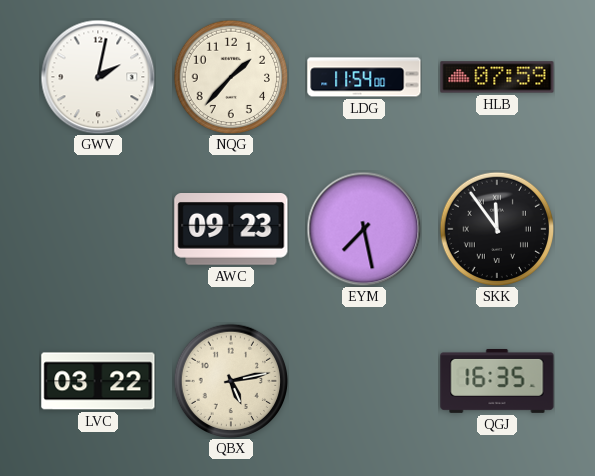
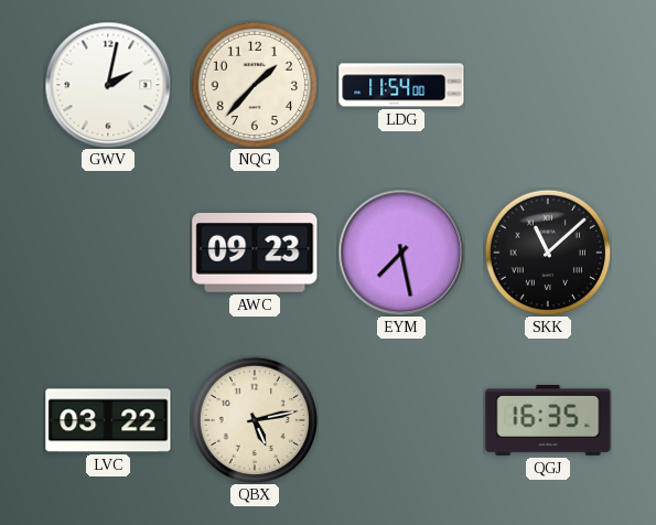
HLB: 07:59 -> none (497, 77)
SKK: 11:54 -> 11:08 (548, 253)
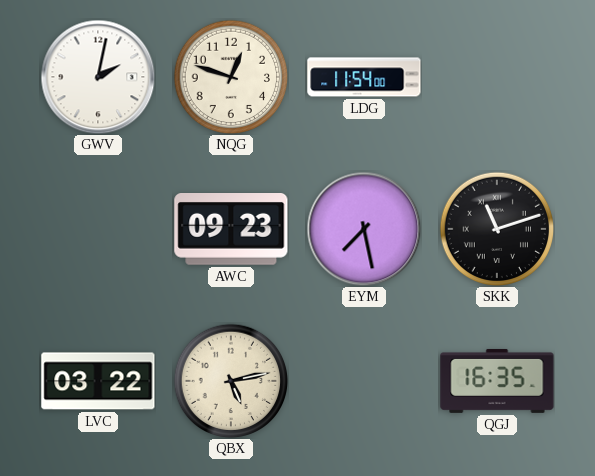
NQG: 1:37 -> 12:48 (231, 77)
SKK: 11:08 -> 11:12 (497, 229)
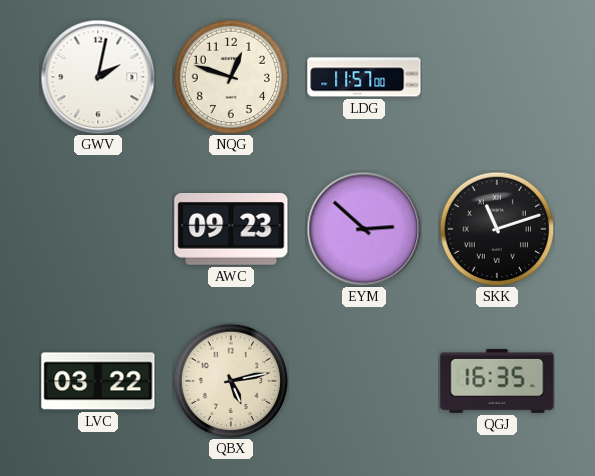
LDG: 11:54 -> 11:57 (364, 77)
EYM: 7:28 -> 2:52 (364, 229)
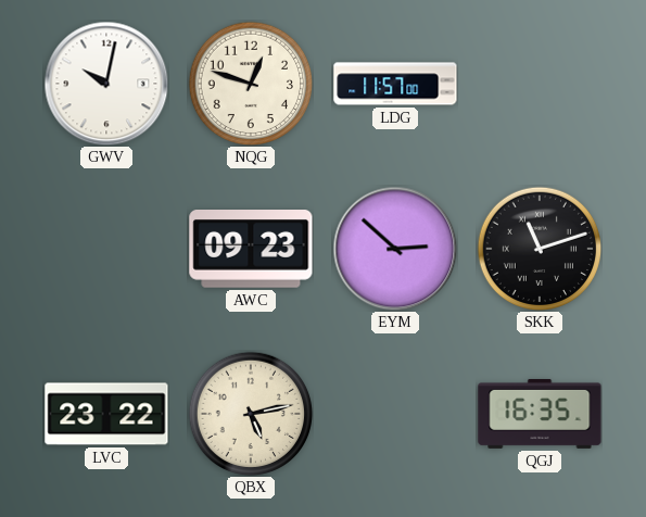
GWV: 2:02 -> 10:02 (106, 84)
LVC: 03:22 -> 23:22 (106, 414)
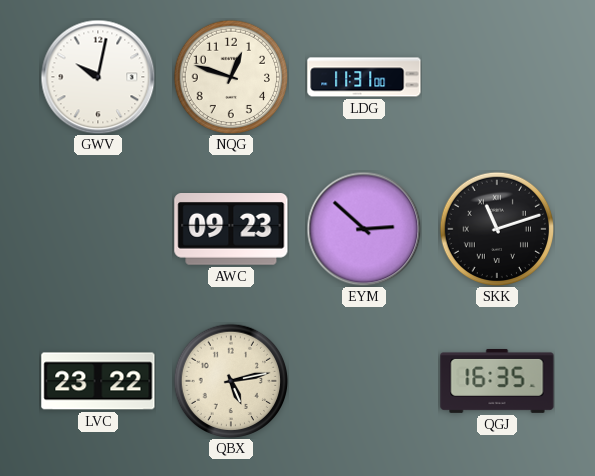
LDG: 11:57 -> 11:31 (364, 77)
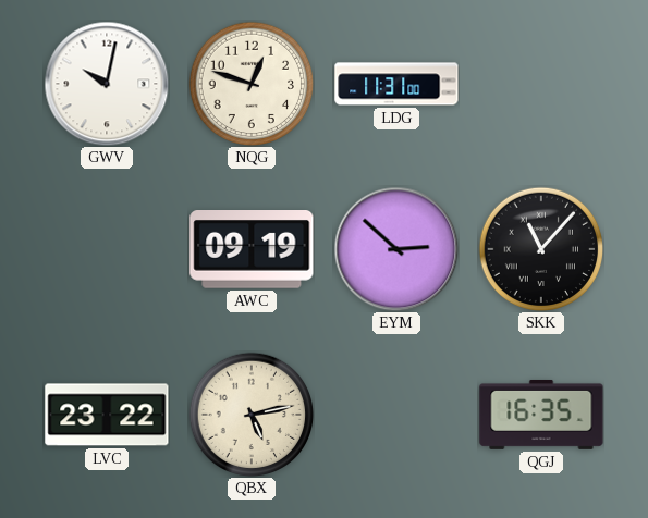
AWC: 09:23 -> 09:19 (252, 250)
SKK: 11:12 -> 11:07 (541, 249)
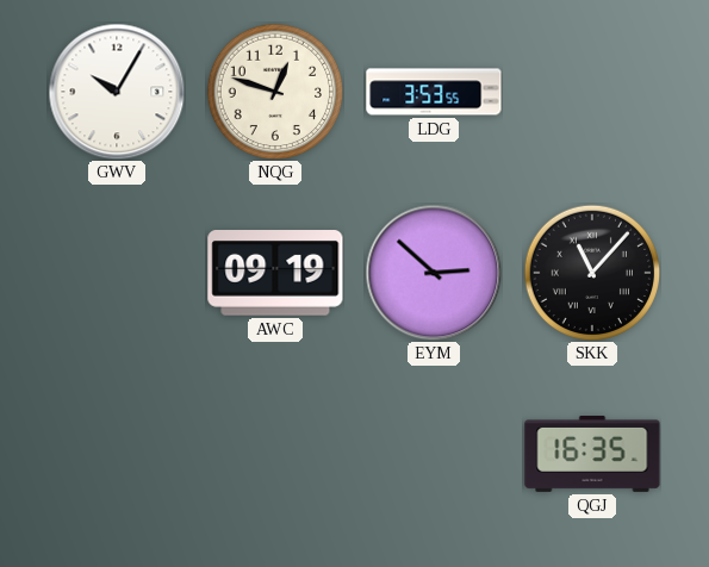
GWV: 10:02 -> 10:05 (117, 92)
LDG: 11:31 -> 3:53 (434, 92)
LVC: 23:22 -> none (107, 415)
QBX: 5:13 -> none (252, 415)
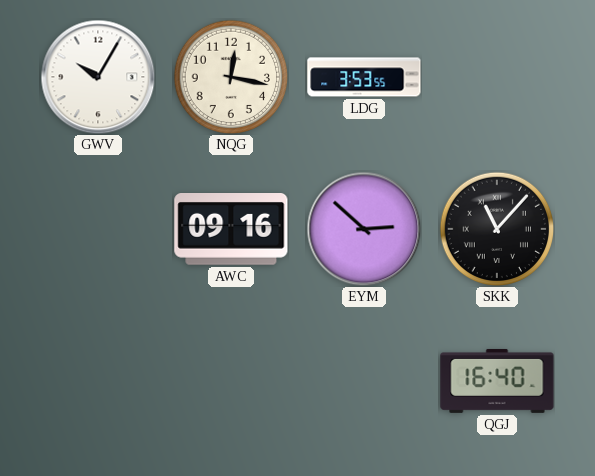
NQG: 12:48 -> 12:17 (231, 77)
AWC: 09:19 -> 09:16 (231, 230)
QGJ: 16:35 -> 16:40 (497, 381)
